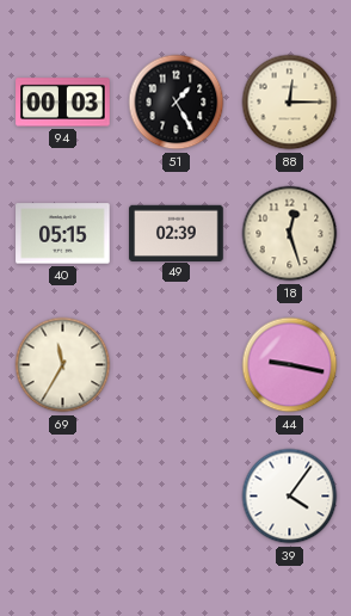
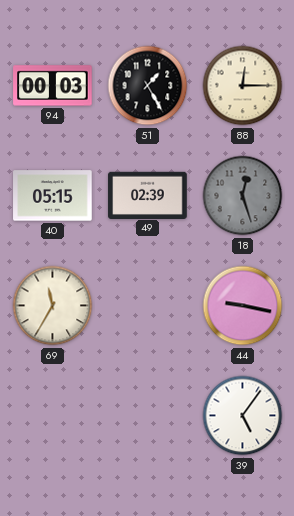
18 dial: cream -> grey (243, 196)
39: 4:06 -> 5:06 (243, 416)
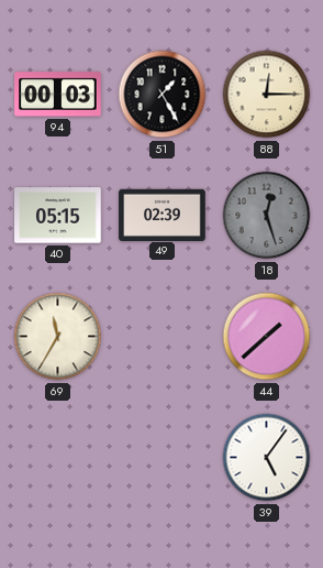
44: 9:17 -> 1:38 (267, 337)
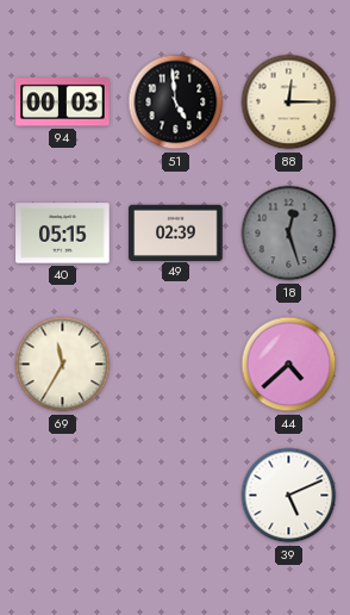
51: 1:25 -> 4:59 (176, 102)
44: 1:38 -> 4:38 (289, 365)
39: 5:06 -> 5:11 (289, 496)
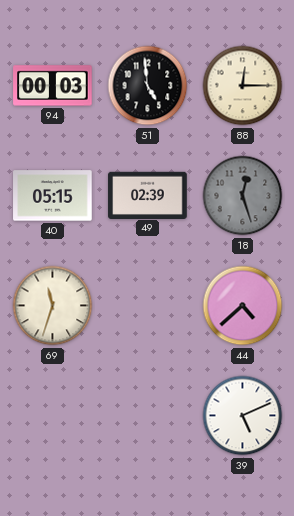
69: 11:35 -> 11:33 (53, 306)
